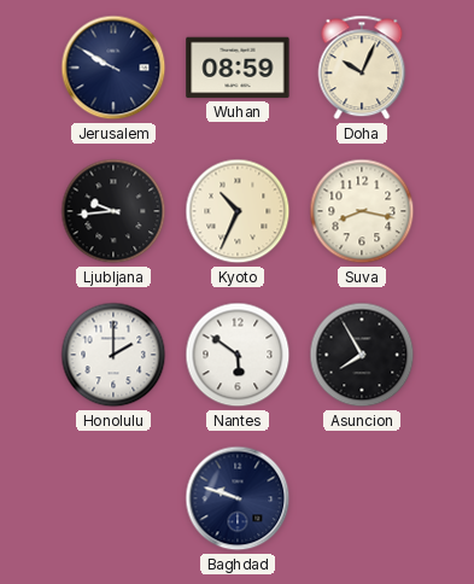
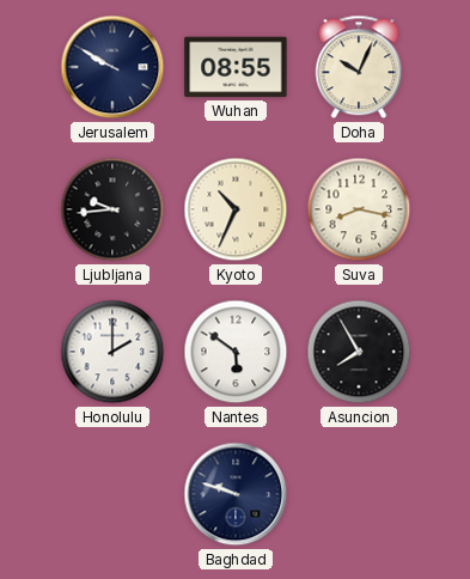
Wuhan: 08:59 -> 08:55 (236, 67)
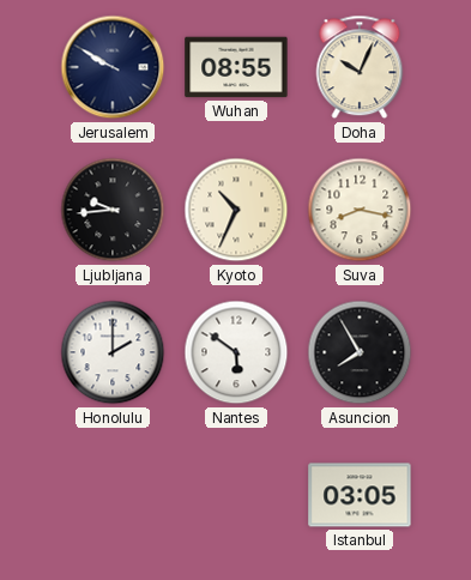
Baghdad: 9:48 -> none (236, 494)
Istanbul: none -> 03:05 (360, 495)
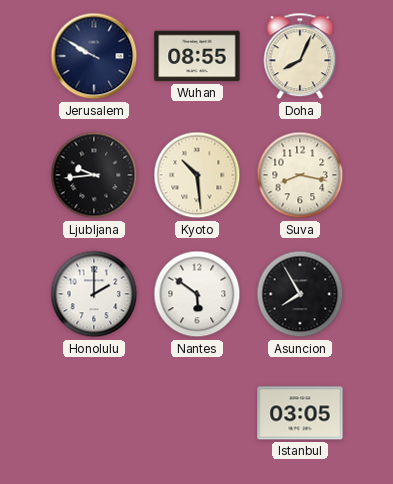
Doha: 10:04 -> 8:04 (300, 56)
Kyoto: 10:34 -> 10:29 (197, 175)
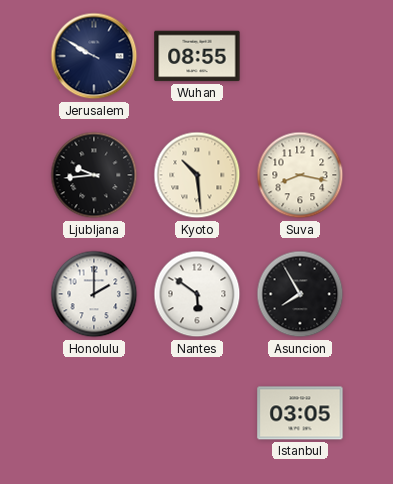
Doha: 8:04 -> none (300, 56)
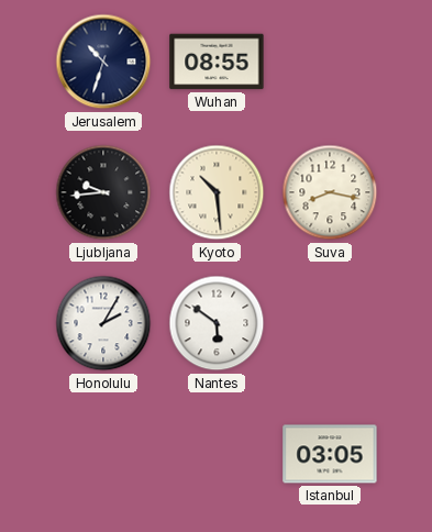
Jerusalem: 9:50 -> 10:33 (103, 62)
Honolulu: 2:00 -> 2:05 (103, 323)
Asuncion: 7:55 -> none (300, 294)
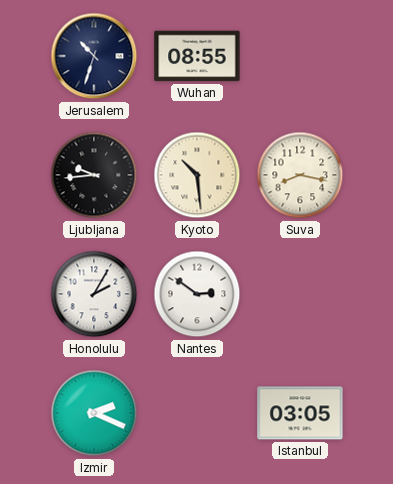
Nantes: 5:51 -> 2:51 (197, 294)
Izmir: none -> 2:19 (94, 413)
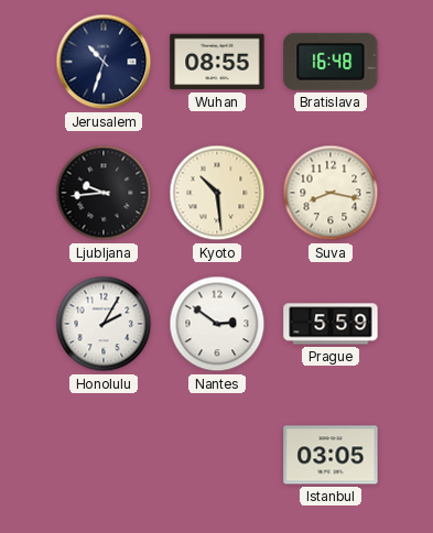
Bratislava: none -> 16:48 (331, 62)
Prague: none -> 5:59 (331, 324)
Izmir: 2:19 -> none (94, 413)
